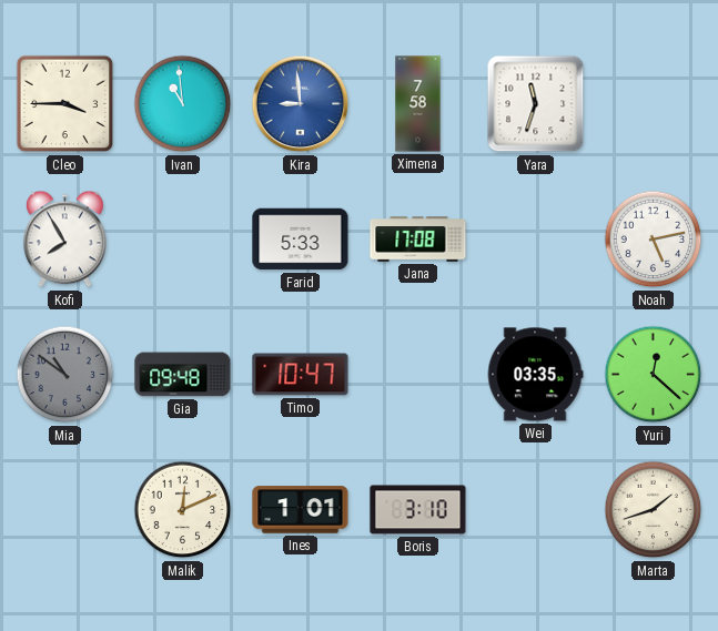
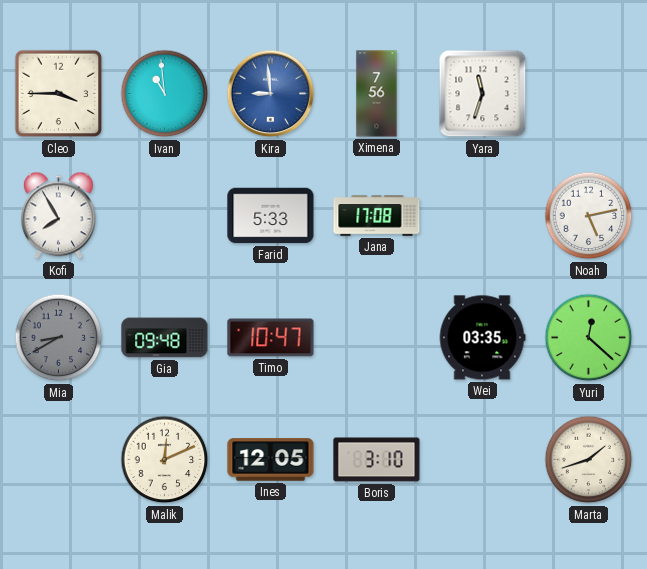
Ximena: 7:58 -> 7:56 (377, 94)
Mia: 10:51 -> 8:40 (59, 338)
Ines: 1:01 -> 12:05 (271, 460)
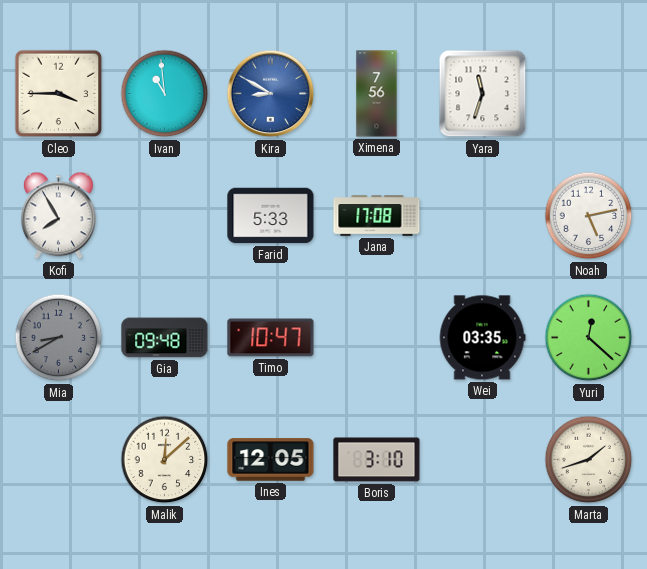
Kira: 8:59 -> 8:50 (271, 94)
Malik: 12:11 -> 12:08 (165, 460)
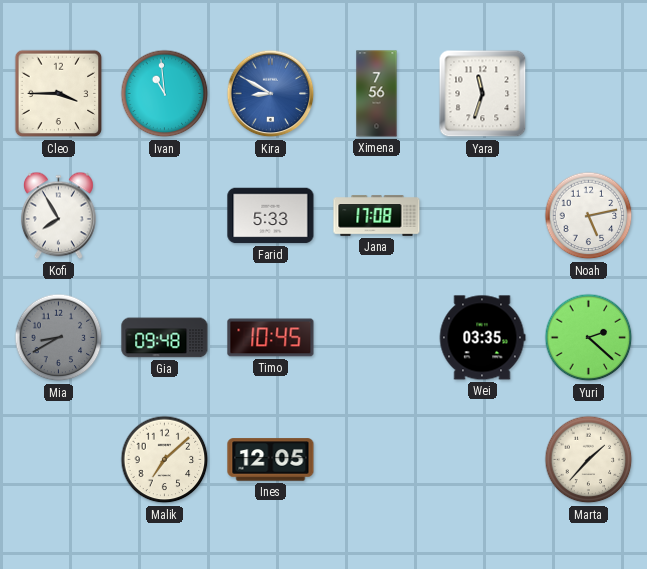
Timo: 10:47 -> 10:45 (271, 338)
Yuri: 12:22 -> 2:22 (589, 338)
Malik: 12:08 -> 7:08 (165, 460)
Boris: 3:10 -> none (377, 460)
Marta: 1:42 -> 1:37 (589, 460)
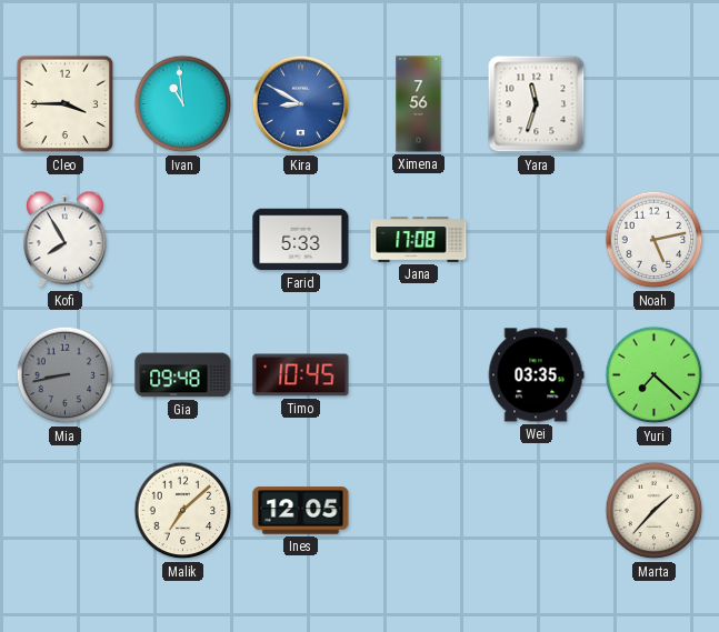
Mia: 8:40 -> 8:43 (66, 375)
Yuri: 2:22 -> 7:22 (655, 375)
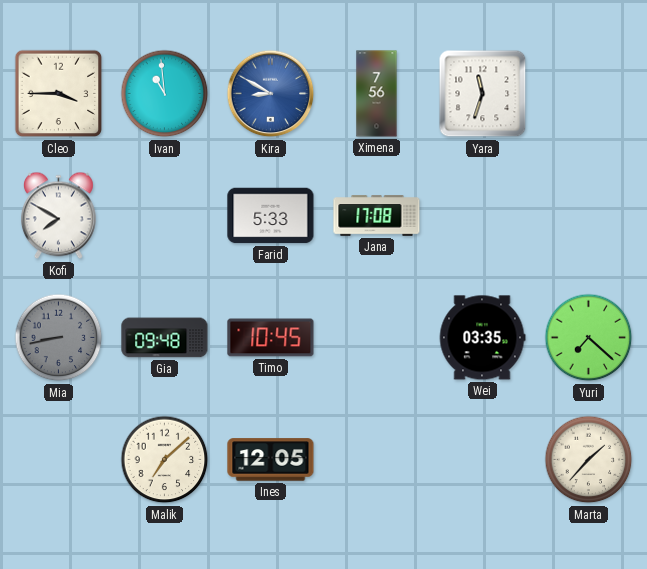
Kofi: 7:55 -> 7:50 (58, 216)
Noah: 5:13 -> none (655, 240)
